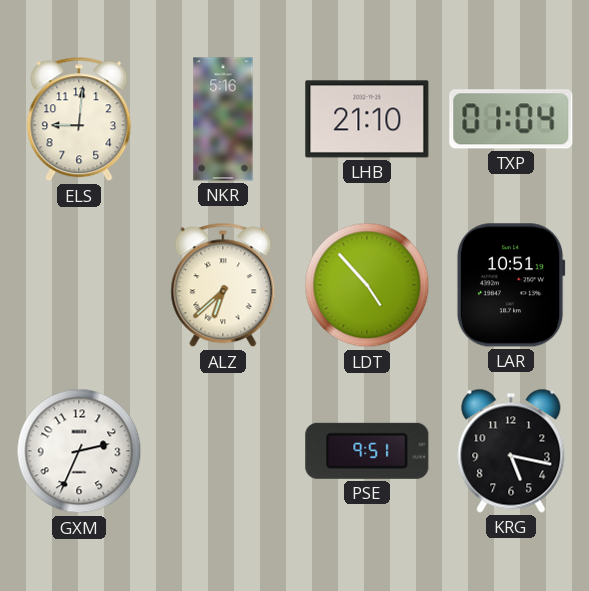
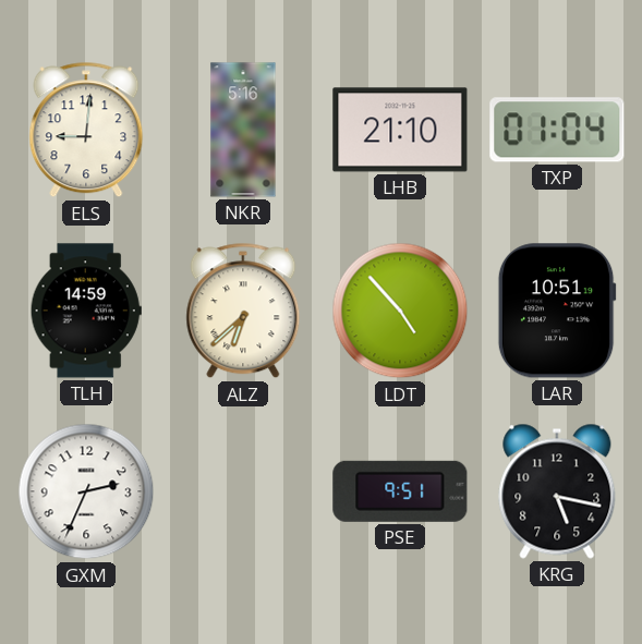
TLH: none -> 14:59 (86, 311)
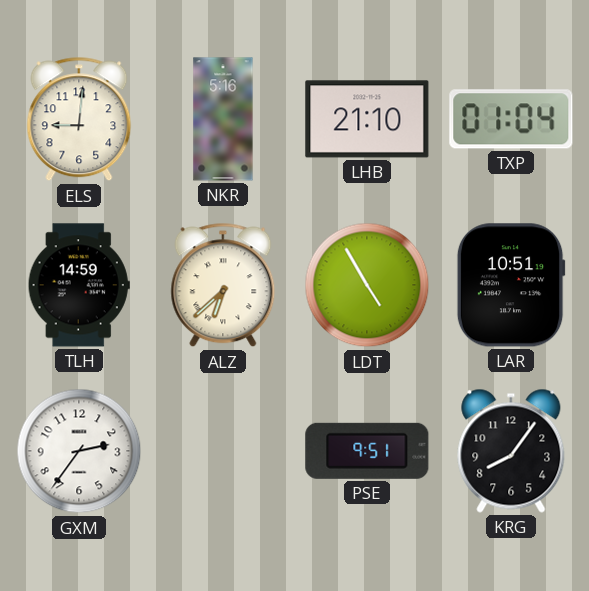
LDT: 4:53 -> 4:55 (367, 285)
GXM: 2:34 -> 2:36 (79, 451)
KRG: 5:17 -> 8:06 (511, 451)
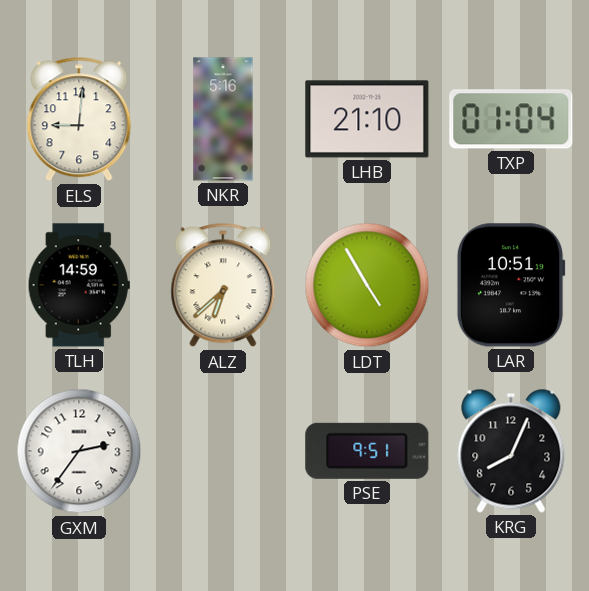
KRG: 8:06 -> 8:04 (511, 451)
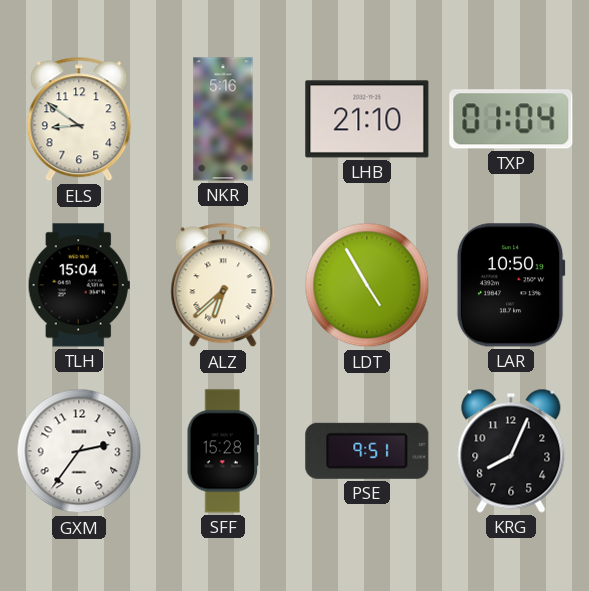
ELS: 9:01 -> 8:51 (79, 119)
TLH: 14:59 -> 15:04 (79, 285)
LAR: 10:51 -> 10:50 (511, 285)
SFF: none -> 15:28 (222, 451)
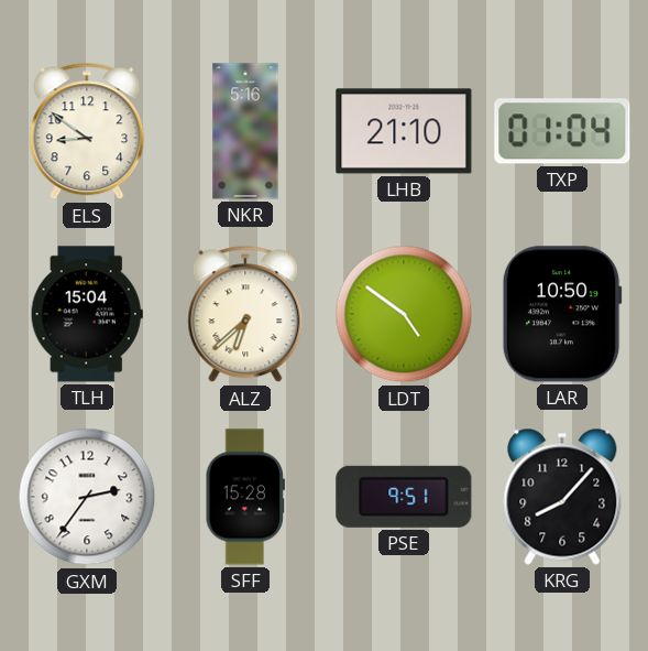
LDT: 4:55 -> 4:51 (404, 314)
KRG: 8:04 -> 8:07 (562, 497)
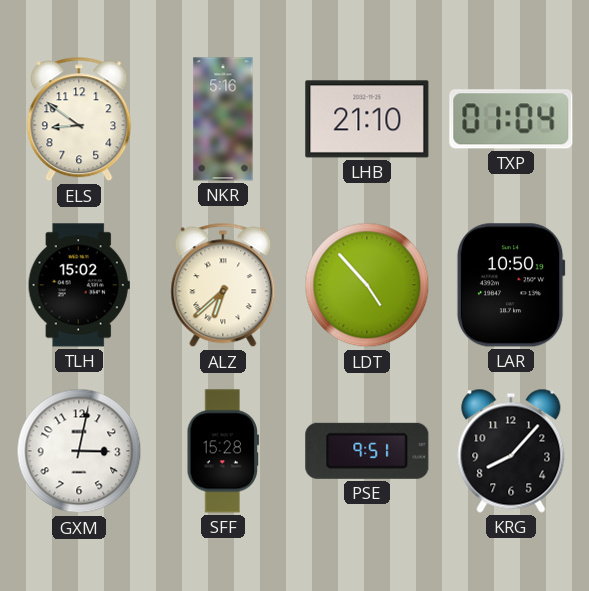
TLH: 15:04 -> 15:02 (79, 285)
LDT: 4:51 -> 4:53 (367, 285)
GXM: 2:36 -> 3:02 (79, 451)
